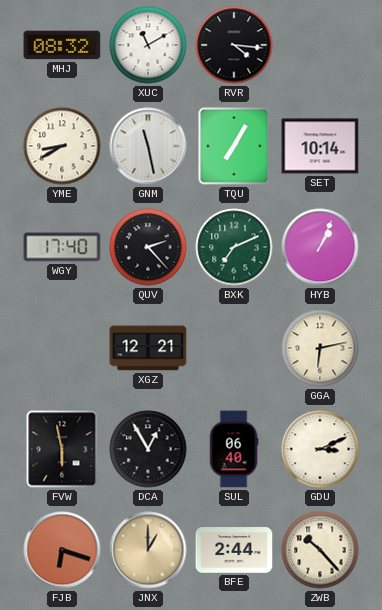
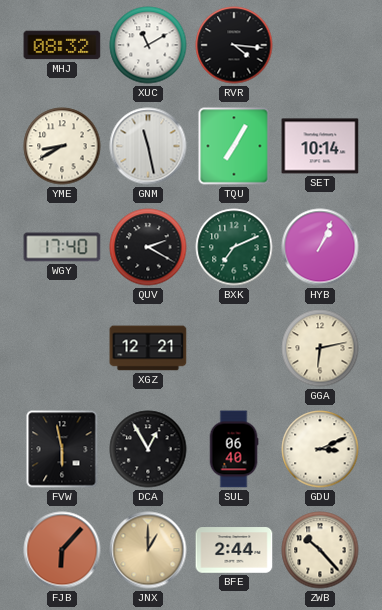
QUV: 2:23 -> 2:20 (148, 247)
FJB: 6:18 -> 6:07 (62, 550)
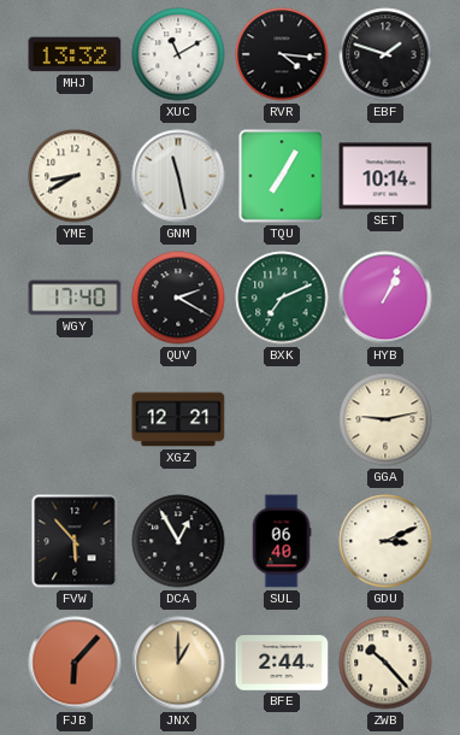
MHJ: 08:32 -> 13:32 (75, 54)
EBF: none -> 1:48 (385, 54)
GGA: 6:13 -> 9:13 (385, 419)
FVW: 5:58 -> 5:53 (75, 541)
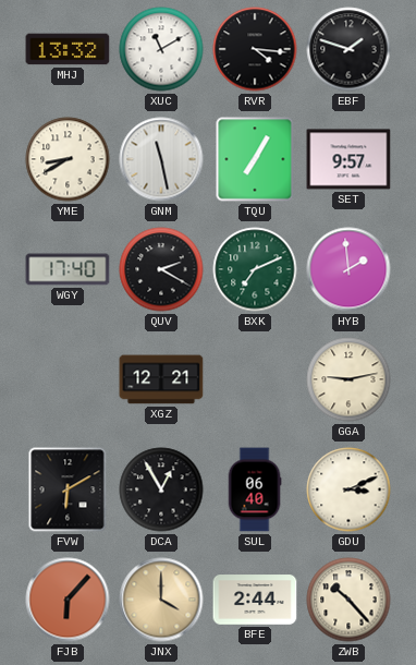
SET: 10:14 -> 9:57 (348, 159)
HYB: 1:04 -> 1:59 (348, 269)
FVW: 5:53 -> 6:10 (68, 489)
JNX: 1:00 -> 4:00 (161, 600)
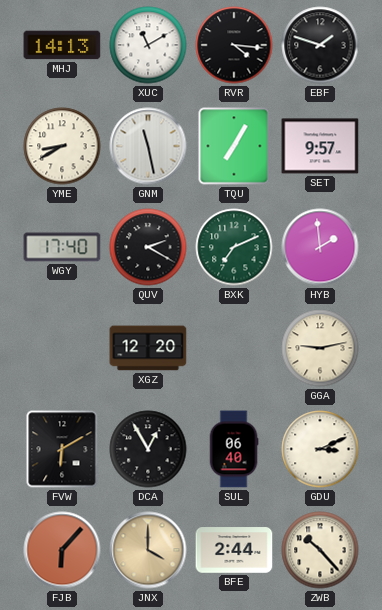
MHJ: 13:32 -> 14:13 (62, 45)
XGZ: 12:21 -> 12:20 (148, 348)
